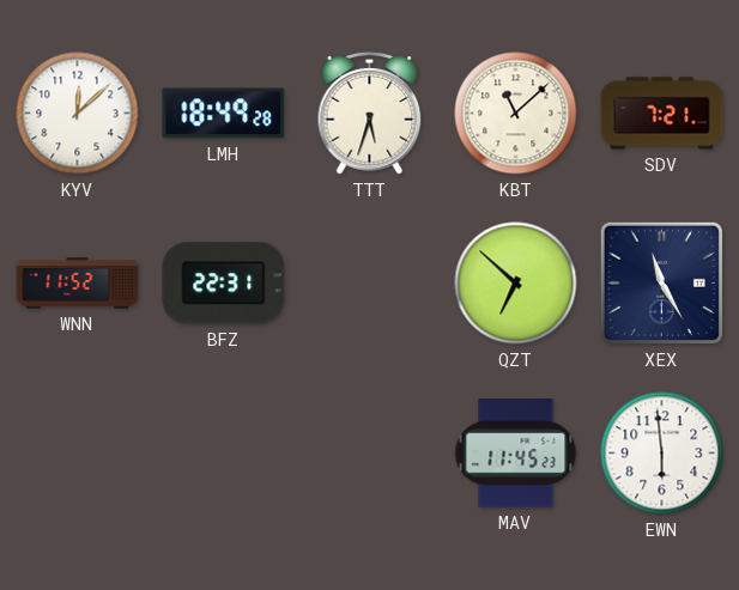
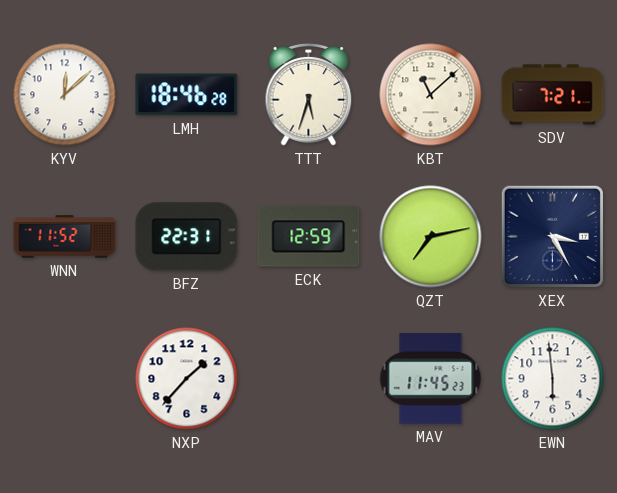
LMH: 18:49 -> 18:46 (187, 95)
ECK: none -> 12:59 (309, 237)
QZT: 6:52 -> 7:13 (431, 237)
XEX: 11:25 -> 3:25 (552, 236)
NXP: none -> 1:37 (187, 379)
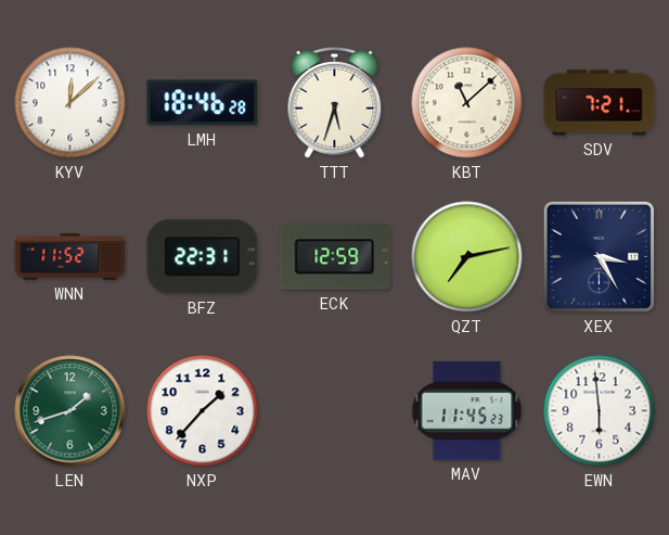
LEN: none -> 1:42 (70, 411)
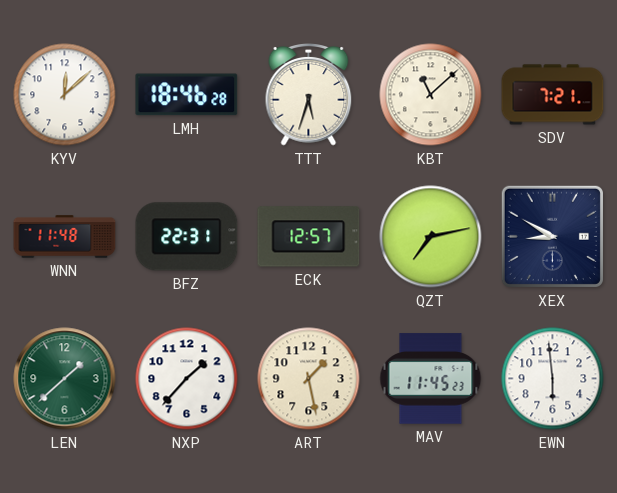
WNN: 11:52 -> 11:48 (65, 237)
ECK: 12:59 -> 12:57 (309, 237)
XEX: 3:25 -> 8:50 (552, 236)
LEN: 1:42 -> 1:38 (65, 379)
ART: none -> 1:28 (309, 379)
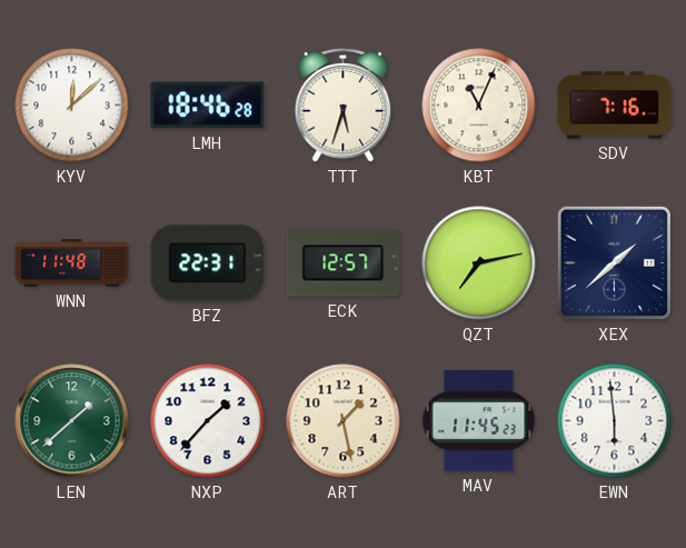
KBT: 11:08 -> 11:04 (479, 106)
SDV: 7:21 -> 7:16 (615, 106)
XEX: 8:50 -> 1:38 (614, 262)
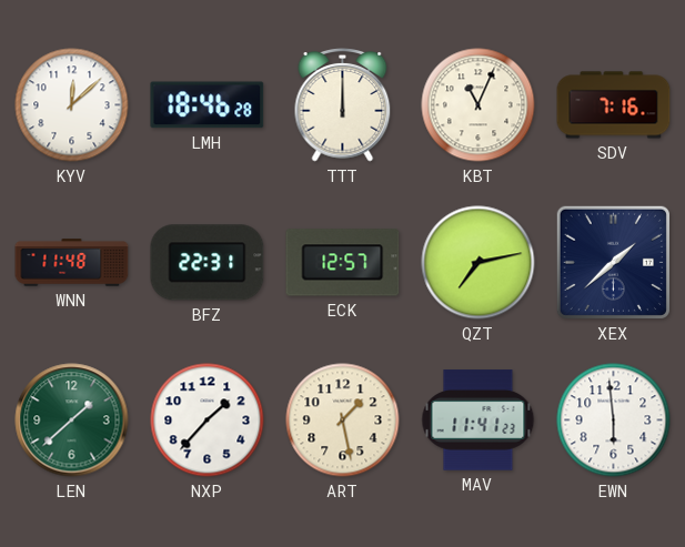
TTT: 5:33 -> 12:00 (343, 105)
MAV: 11:45 -> 11:41 (479, 421)
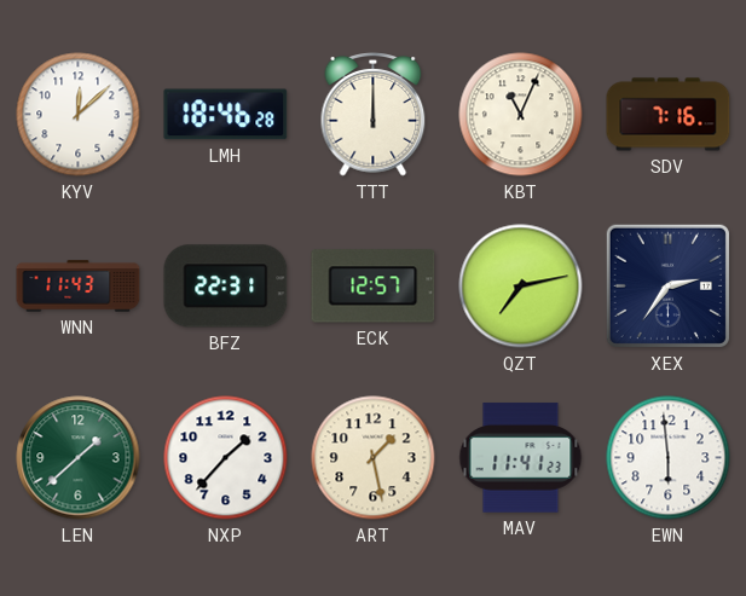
WNN: 11:48 -> 11:43 (79, 287)
XEX: 1:38 -> 2:36 (667, 285)
